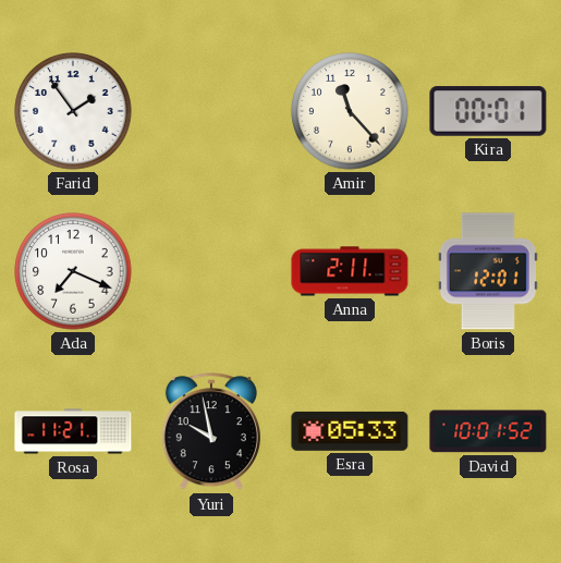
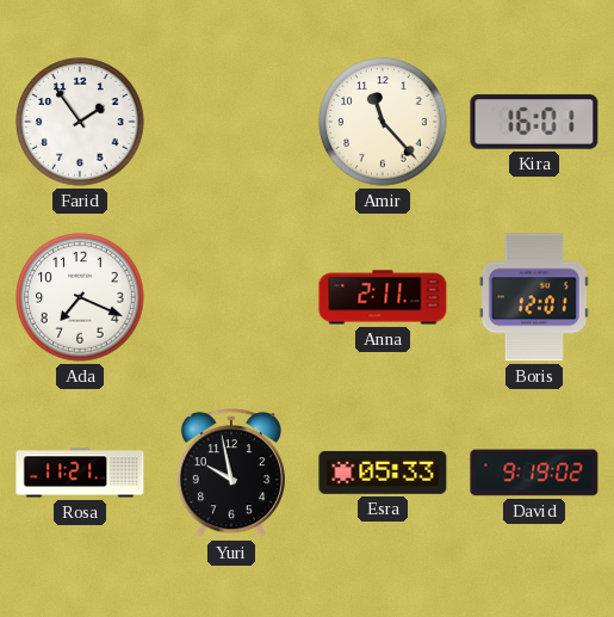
Kira: 00:01 -> 16:01 (534, 122)
David: 10:01 -> 9:19 (534, 473)
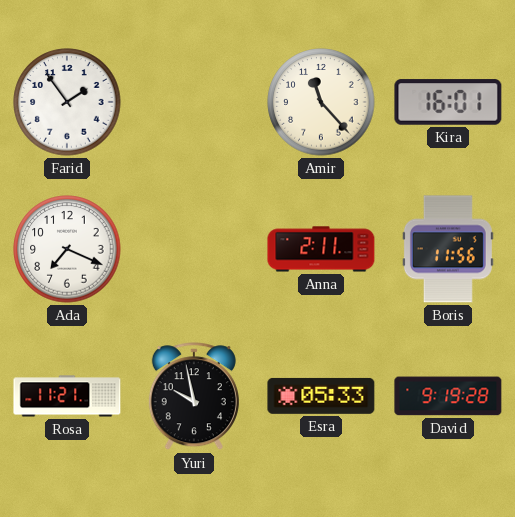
Boris: 12:01 -> 11:56 (448, 249)
David: 9:19:02 -> 9:19:28 (448, 396)
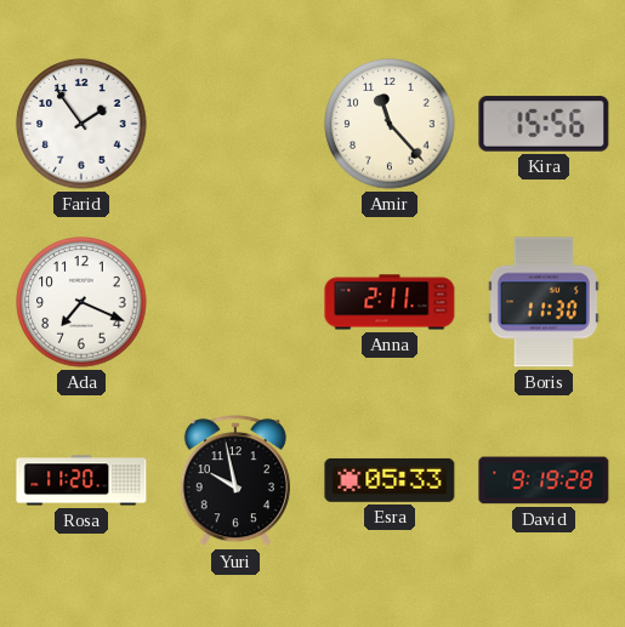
Kira: 16:01 -> 15:56 (544, 124)
Boris: 11:56 -> 11:30 (544, 302)
Rosa: 11:21 -> 11:20 (81, 480)
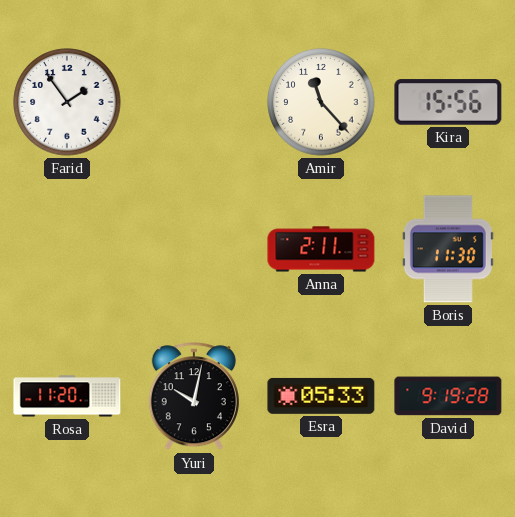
Ada: 7:19 -> none (81, 302)
Yuri: 9:58 -> 10:02 (194, 397)
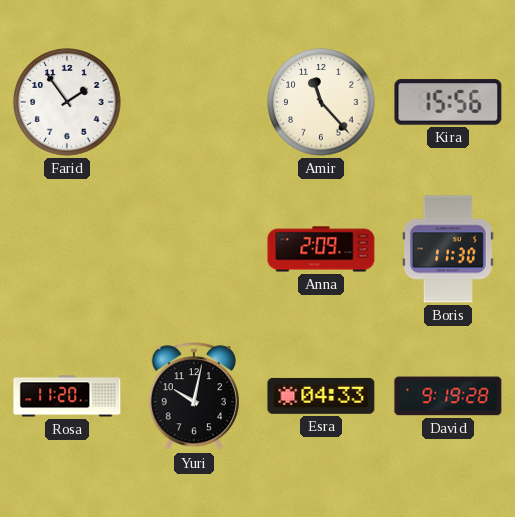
Anna: 2:11 -> 2:09 (321, 249)
Esra: 05:33 -> 04:33 (321, 396)
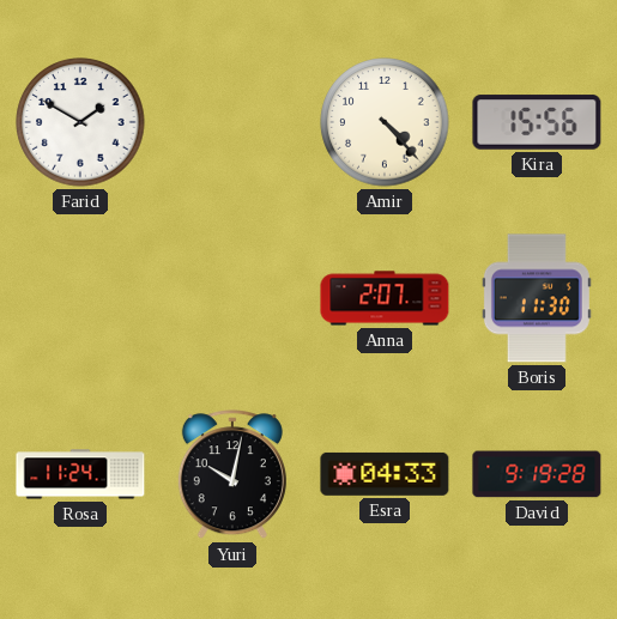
Farid: 1:54 -> 1:50 (80, 122)
Amir: 11:23 -> 4:23 (385, 122)
Anna: 2:09 -> 2:07 (385, 298)
Rosa: 11:20 -> 11:24 (80, 474)
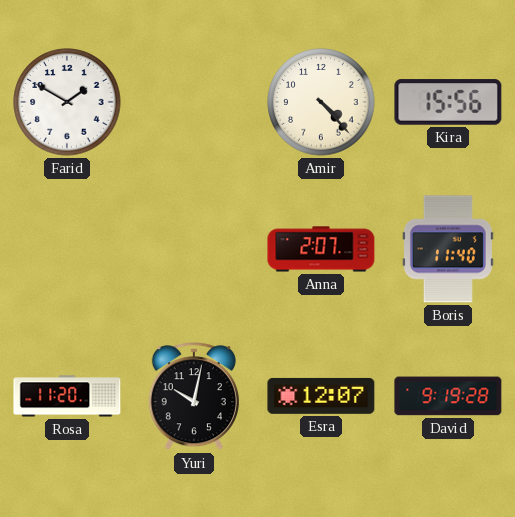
Boris: 11:30 -> 11:40 (448, 249)
Rosa: 11:24 -> 11:20 (67, 396)
Esra: 04:33 -> 12:07 (321, 396)
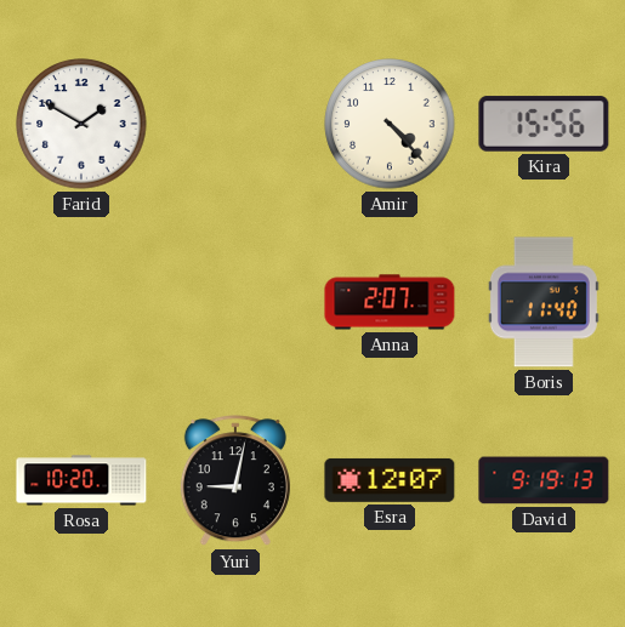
Rosa: 11:20 -> 10:20 (81, 480)
Yuri: 10:02 -> 9:02 (235, 481)
David: 9:19:28 -> 9:19:13 (544, 480)
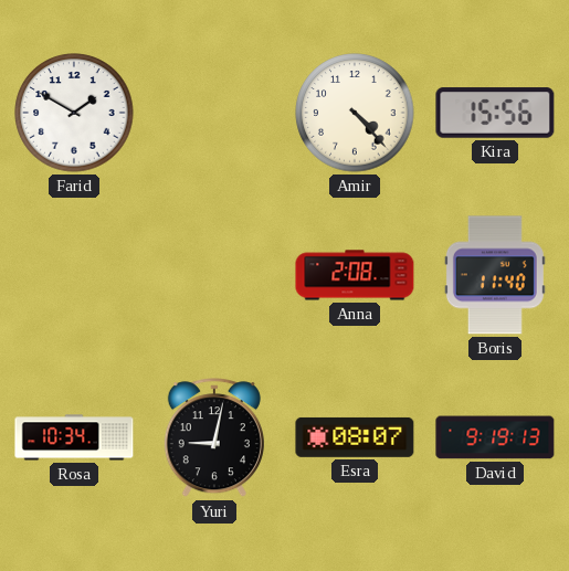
Anna: 2:07 -> 2:08 (355, 275)
Rosa: 10:20 -> 10:34 (74, 437)
Esra: 12:07 -> 08:07 (355, 437)
